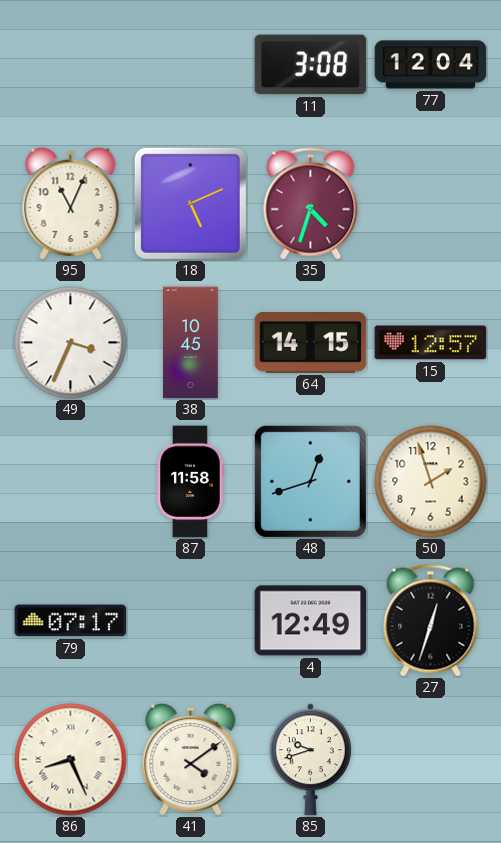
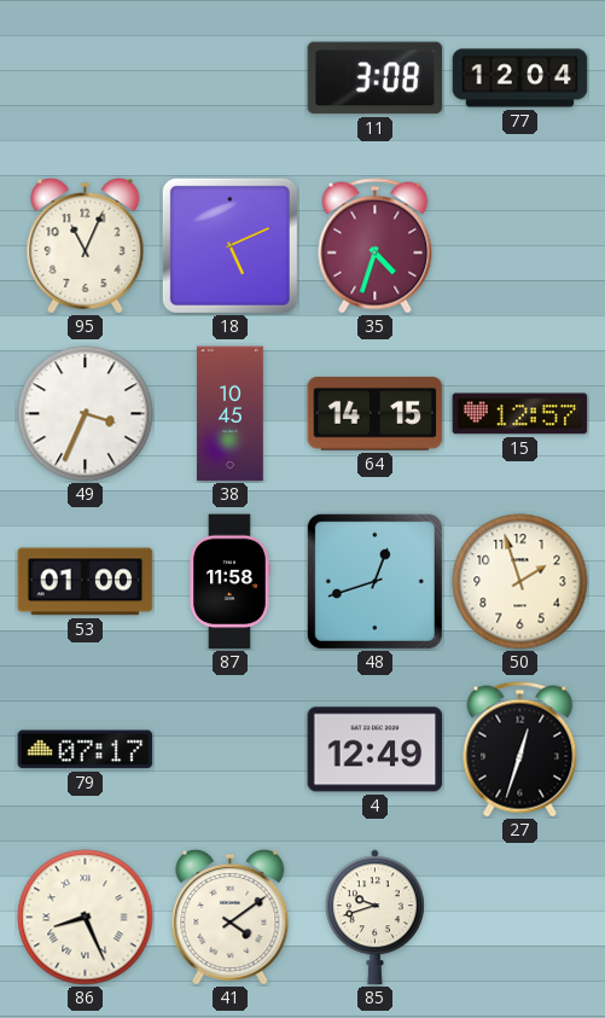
53: none -> 01:00 (86, 582)
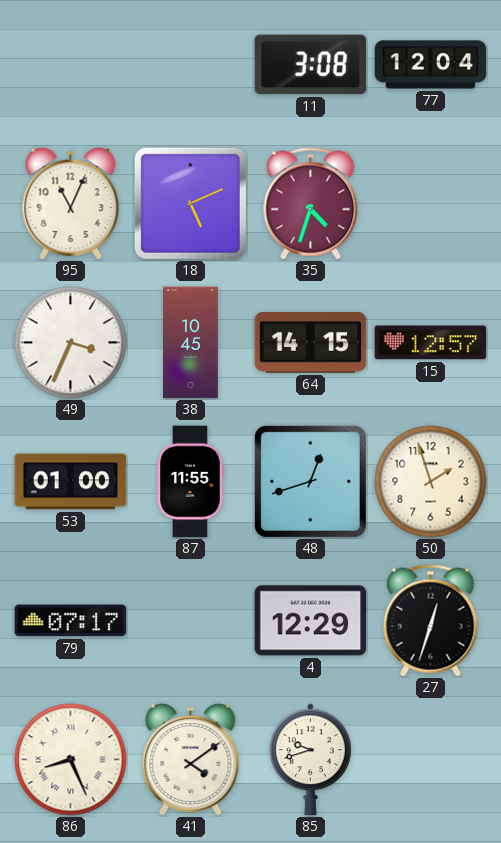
87: 11:58 -> 11:55 (190, 482)
4: 12:49 -> 12:29 (311, 621)
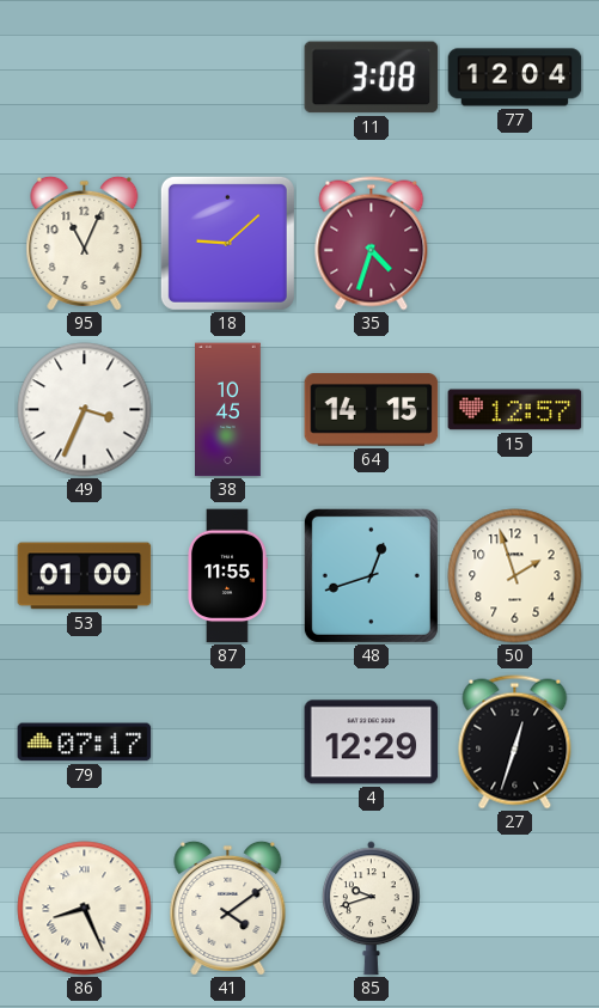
18: 5:11 -> 9:08 (227, 243)
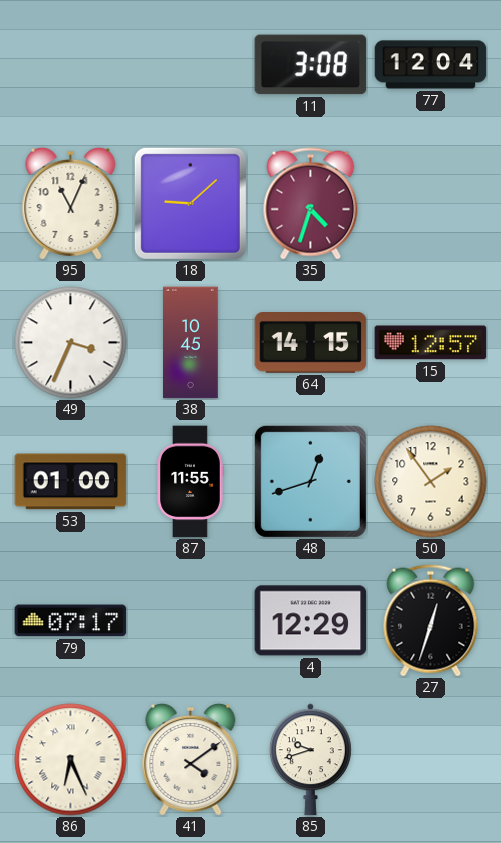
50: 1:57 -> 1:54 (431, 482)
86: 8:26 -> 6:26 (71, 760)
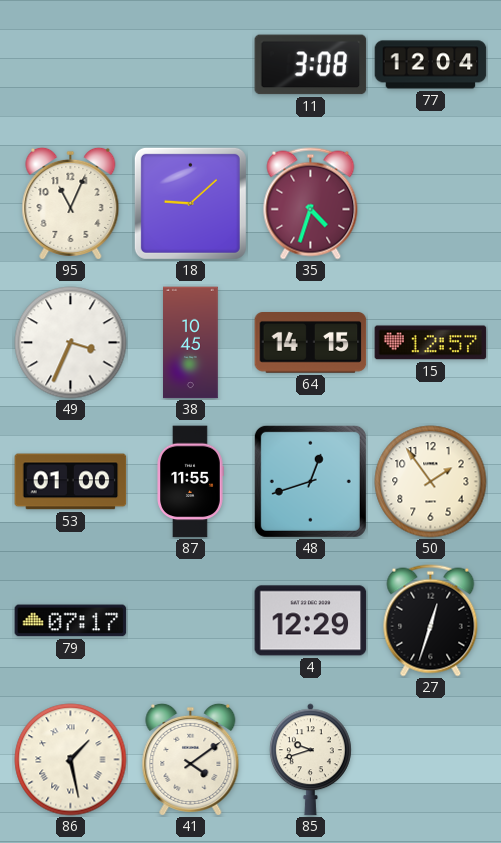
86: 6:26 -> 1:28 (71, 760)
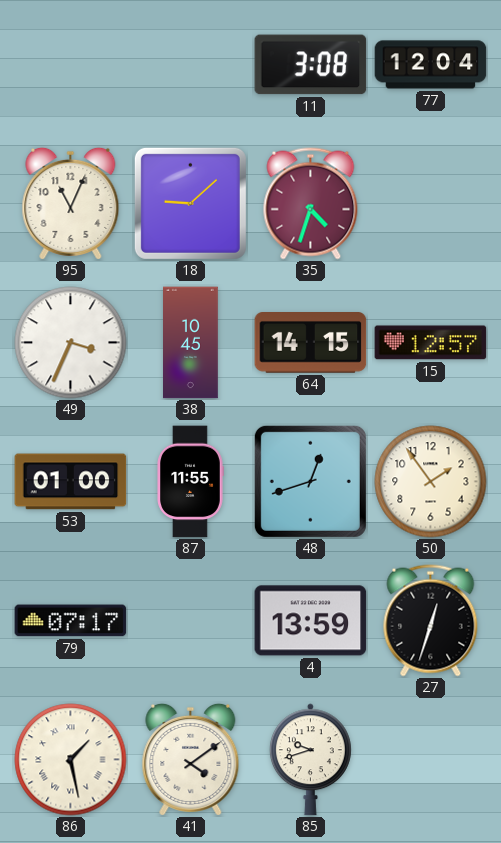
4: 12:29 -> 13:59 (311, 621)
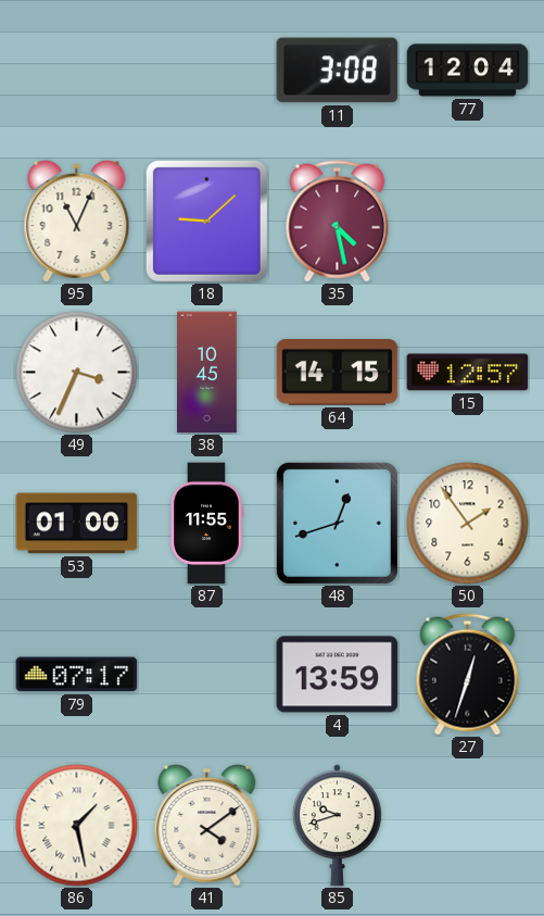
35: 4:33 -> 4:28 (338, 222)
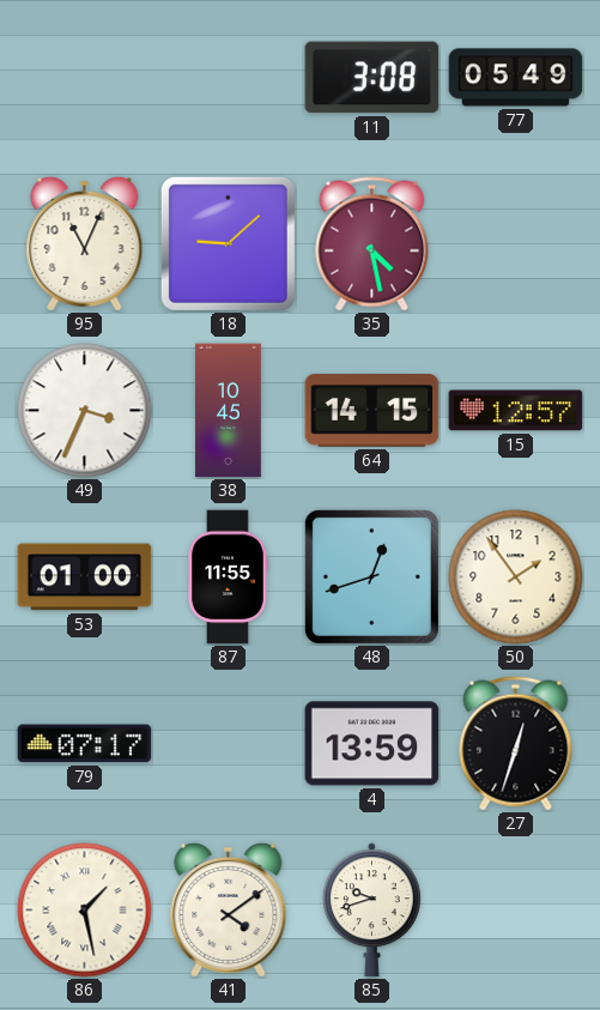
77: 12:04 -> 05:49 (516, 78)
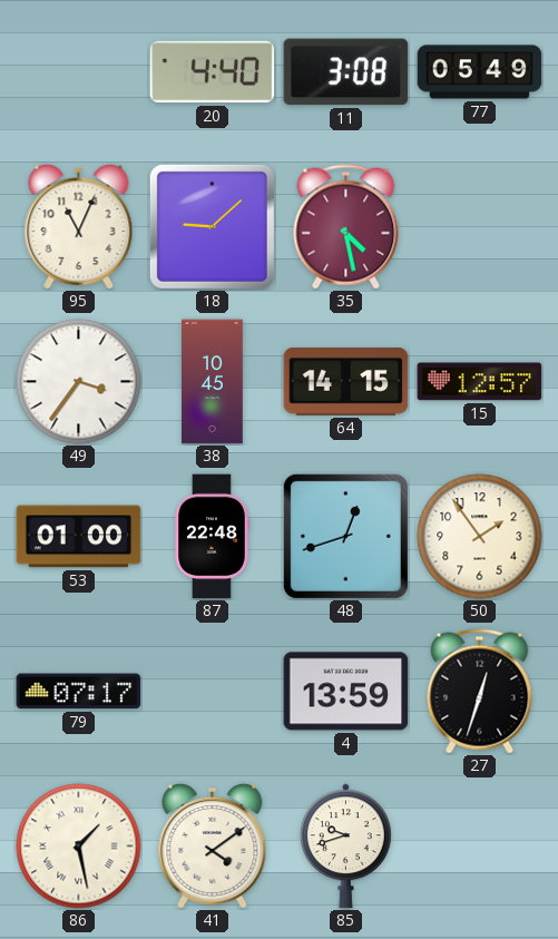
20: none -> 4:40 (213, 72)
49: 3:34 -> 3:36 (79, 382)
87: 11:55 -> 22:48 (212, 537)
